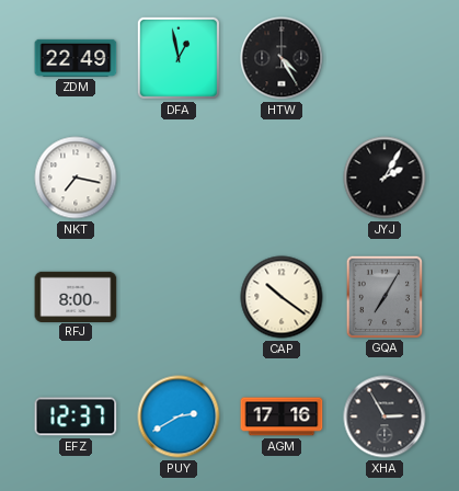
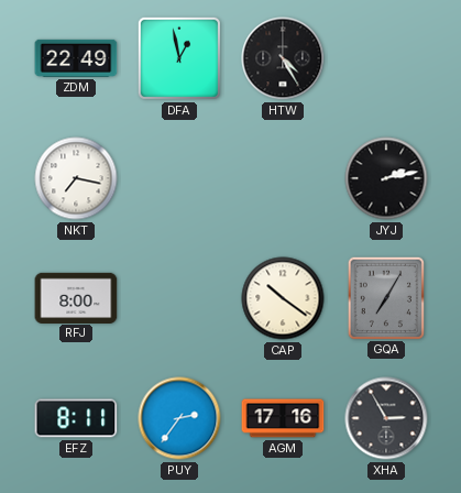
JYJ: 2:05 -> 2:13 (386, 178)
EFZ: 12:37 -> 8:11 (76, 418)
PUY: 2:40 -> 2:36 (179, 418)
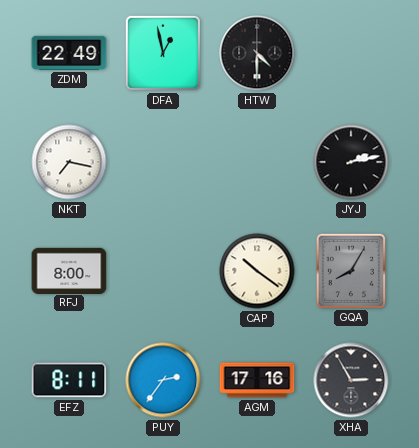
HTW: 4:25 -> 4:30 (257, 53)
GQA: 7:05 -> 8:05 (350, 270)
